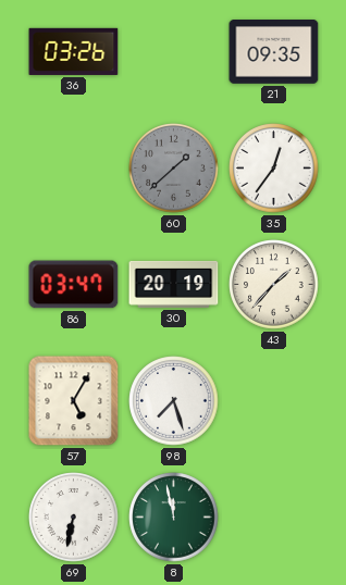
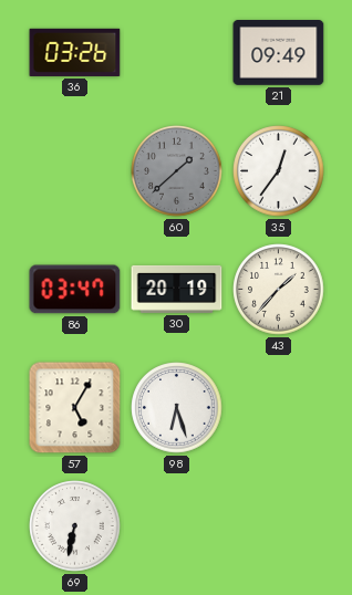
21: 09:35 -> 09:49 (279, 53)
98: 7:27 -> 6:27 (177, 408)
8: 11:58 -> none (174, 518)
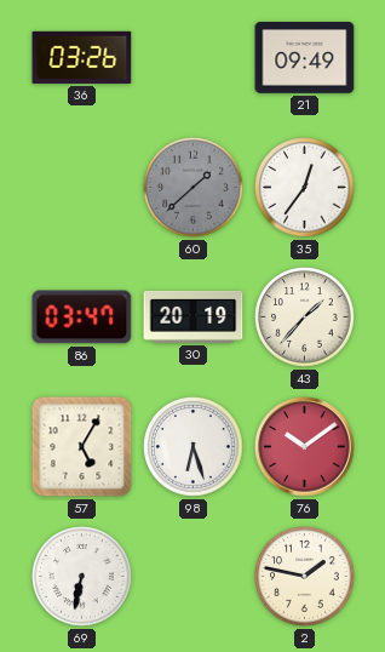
76: none -> 10:09 (305, 447)
2: none -> 1:47 (305, 577)
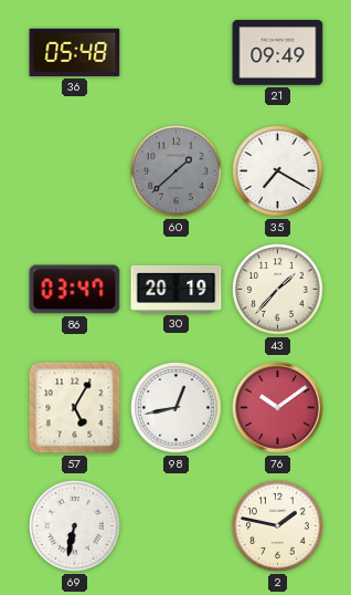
36: 03:26 -> 05:48 (75, 52)
35: 12:36 -> 7:20 (278, 171)
98: 6:27 -> 12:43 (177, 408)
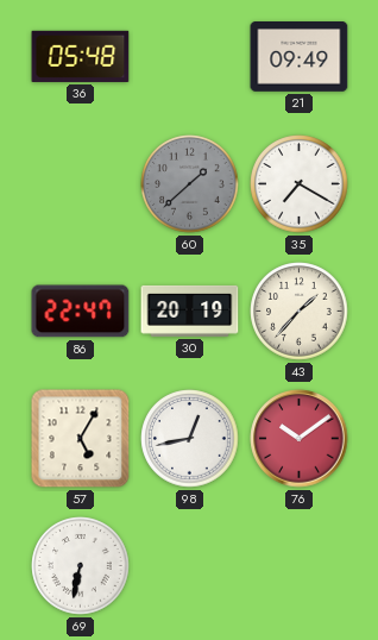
86: 03:47 -> 22:47 (81, 312)
2: 1:47 -> none (278, 526)
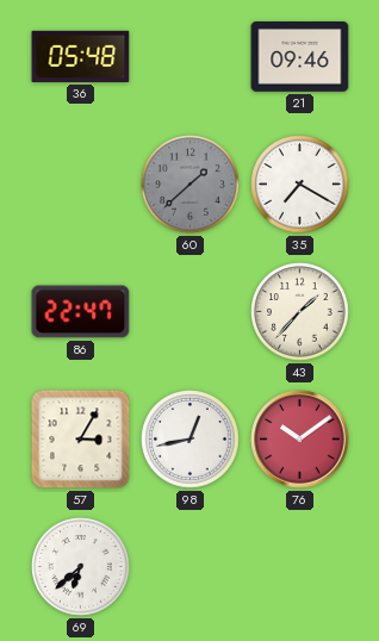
21: 09:49 -> 09:46 (300, 57)
30: 20:19 -> none (190, 310)
57: 5:05 -> 3:05 (81, 440)
69: 6:32 -> 6:38 (81, 567)
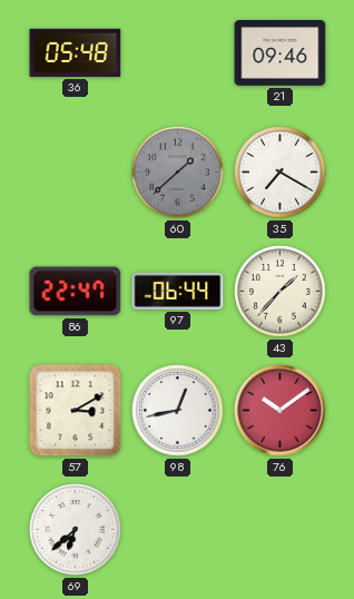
97: none -> 06:44 (178, 291)
57: 3:05 -> 3:10 (76, 411)
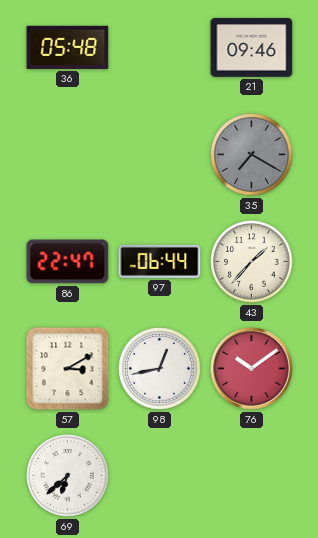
60: 1:38 -> none (178, 173)
35 dial: white -> grey (252, 155)
